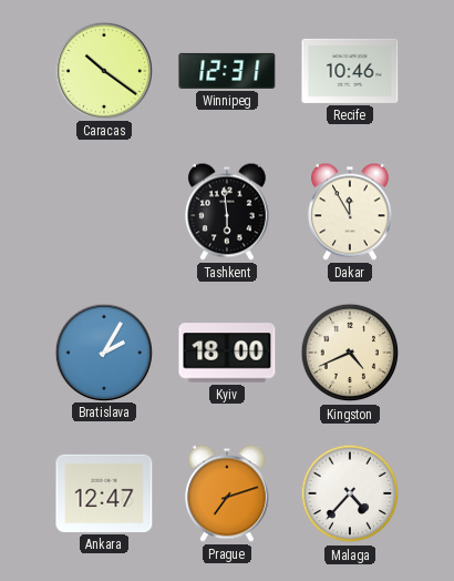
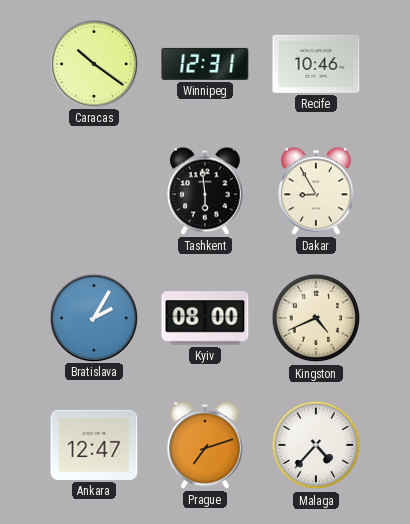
Dakar: 11:55 -> 8:55 (317, 191)
Kyiv: 18:00 -> 08:00 (205, 318)
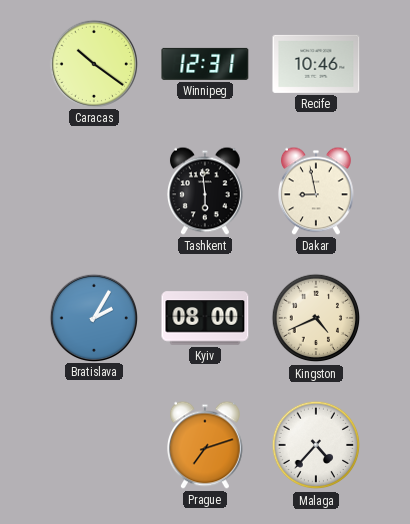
Dakar: 8:55 -> 8:58 (317, 191)
Ankara: 12:47 -> none (94, 445)
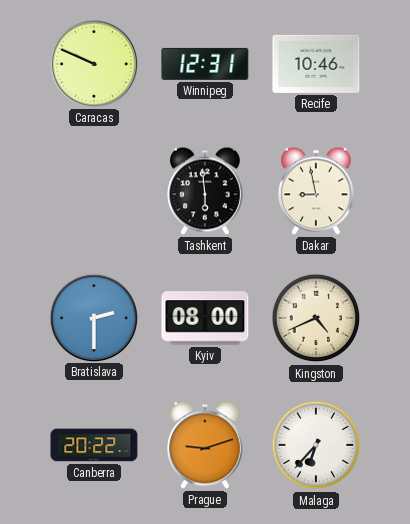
Caracas: 10:21 -> 9:49 (93, 63)
Bratislava: 2:05 -> 2:30 (93, 317)
Canberra: none -> 20:22 (94, 445)
Prague: 7:12 -> 9:12 (206, 445)
Malaga: 4:37 -> 6:37 (316, 445)
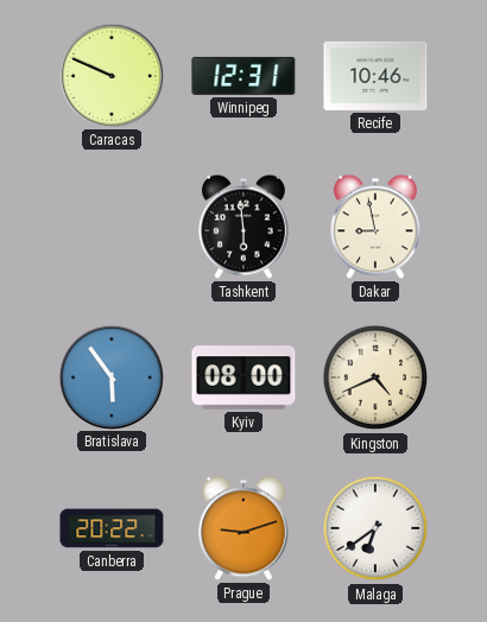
Bratislava: 2:30 -> 5:54 (110, 376)
Malaga: 6:37 -> 6:39 (375, 528)
